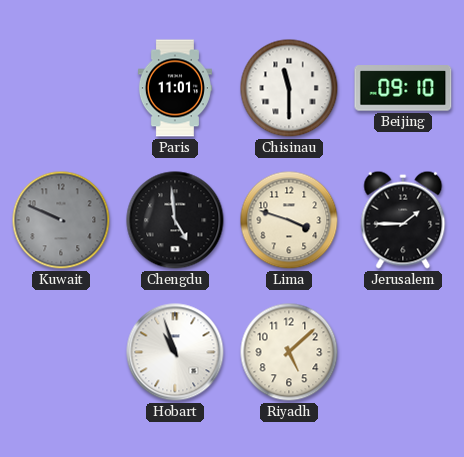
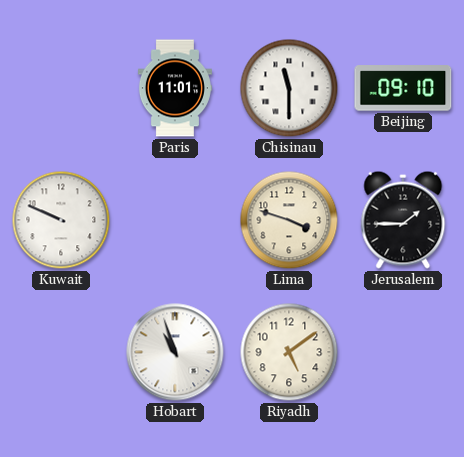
Kuwait dial: grey -> white (61, 220)
Chengdu: 4:59 -> none (175, 220)
Riyadh: 5:08 -> 5:09 (289, 352)
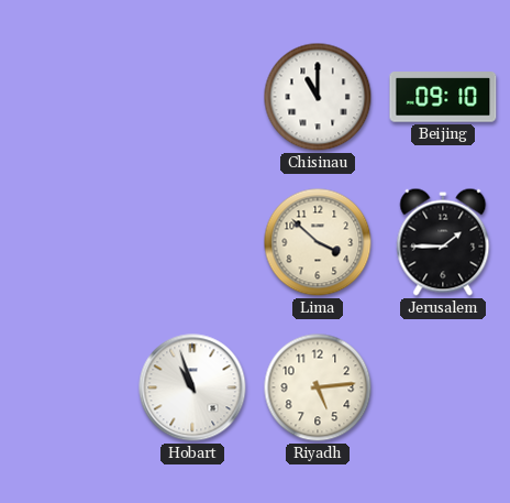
Paris: 11:01 -> none (175, 88)
Chisinau: 11:30 -> 11:00 (318, 97)
Kuwait: 9:49 -> none (61, 220)
Lima: 3:48 -> 3:52 (318, 242)
Riyadh: 5:09 -> 5:14 (318, 387)
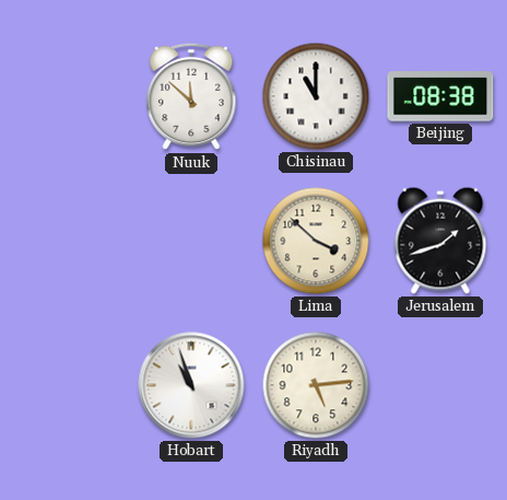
Nuuk: none -> 11:52 (191, 96)
Beijing: 09:10 -> 08:38 (440, 96)
Jerusalem: 1:45 -> 1:42 (440, 241)
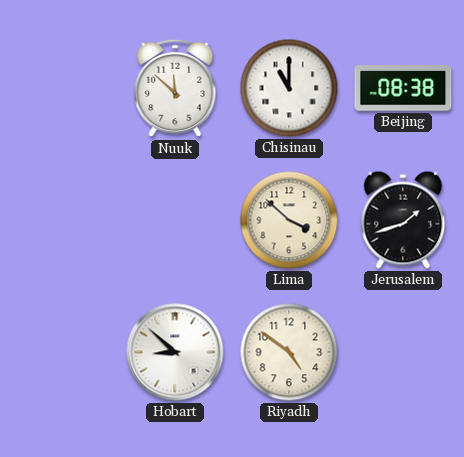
Hobart: 10:57 -> 8:52 (175, 352)
Riyadh: 5:14 -> 4:51 (289, 352)
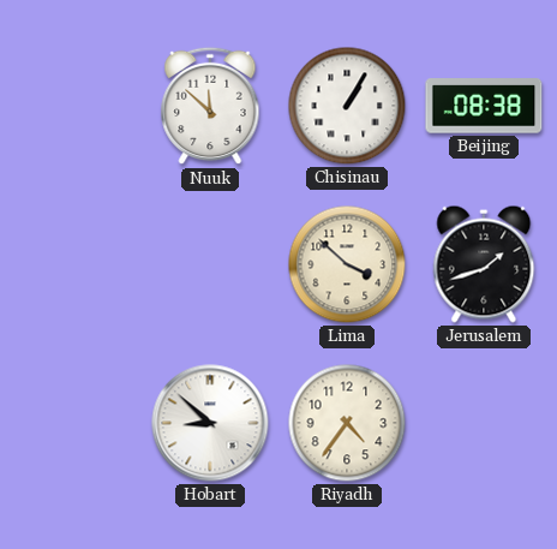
Chisinau: 11:00 -> 1:05 (347, 106)
Riyadh: 4:51 -> 4:36 (347, 423)
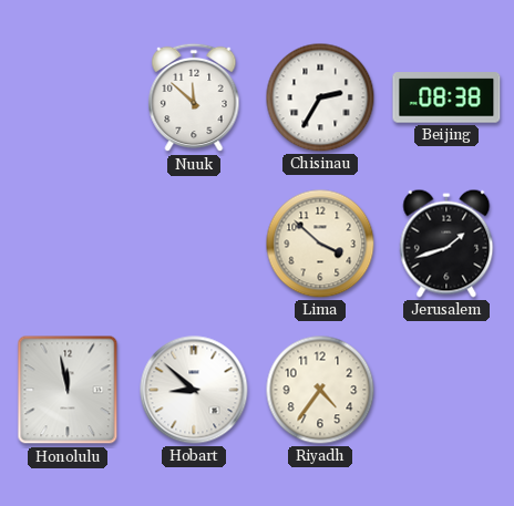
Chisinau: 1:05 -> 2:35 (320, 97)
Honolulu: none -> 11:58 (68, 390)
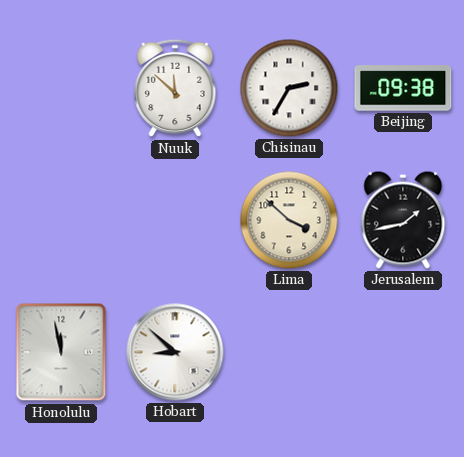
Beijing: 08:38 -> 09:38 (403, 88)
Jerusalem: 1:42 -> 1:43 (403, 220)
Riyadh: 4:36 -> none (320, 390)
